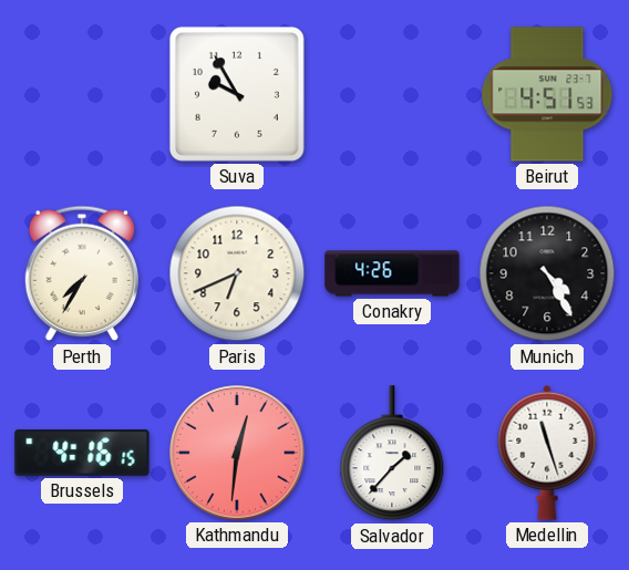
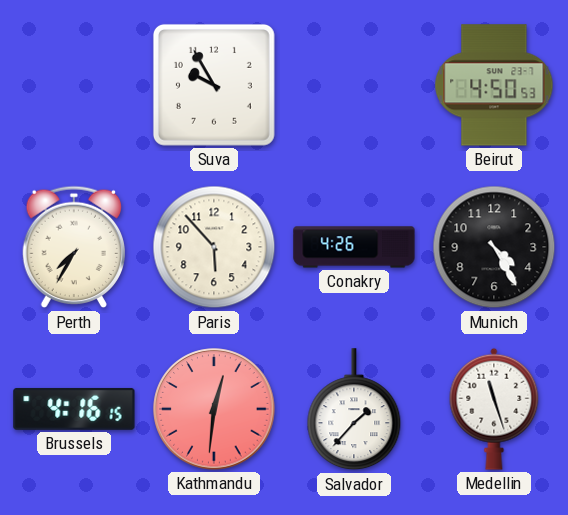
Beirut: 4:51 -> 4:50 (494, 85)
Paris: 6:41 -> 5:53 (214, 247)
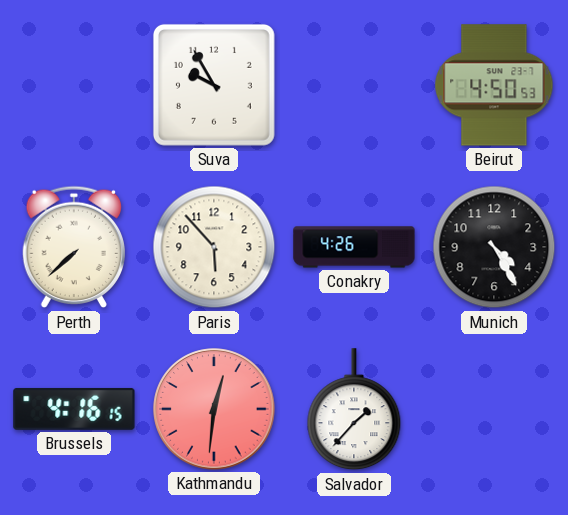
Perth: 7:35 -> 7:38 (73, 247)
Medellin: 11:27 -> none (494, 409)
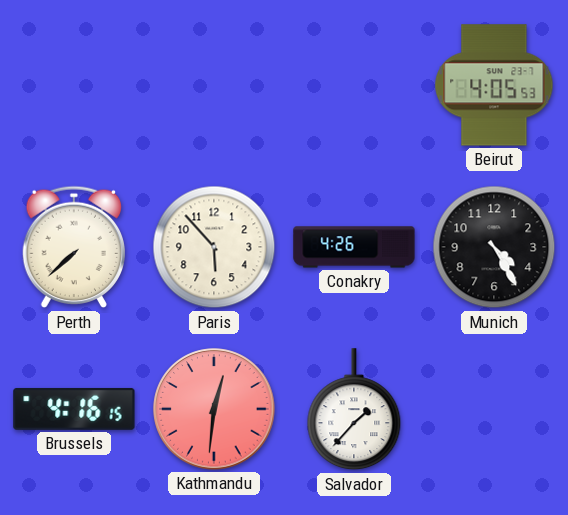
Suva: 9:55 -> none (214, 85)
Beirut: 4:50 -> 4:05 (494, 85)
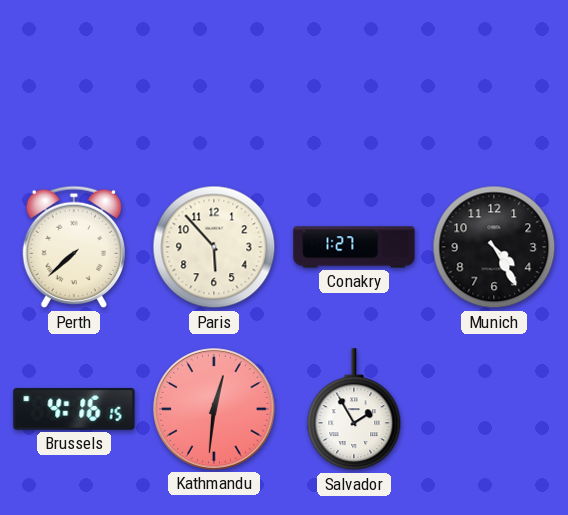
Beirut: 4:05 -> none (494, 85)
Conakry: 4:26 -> 1:27 (354, 247)
Salvador: 1:37 -> 1:55 (354, 410)
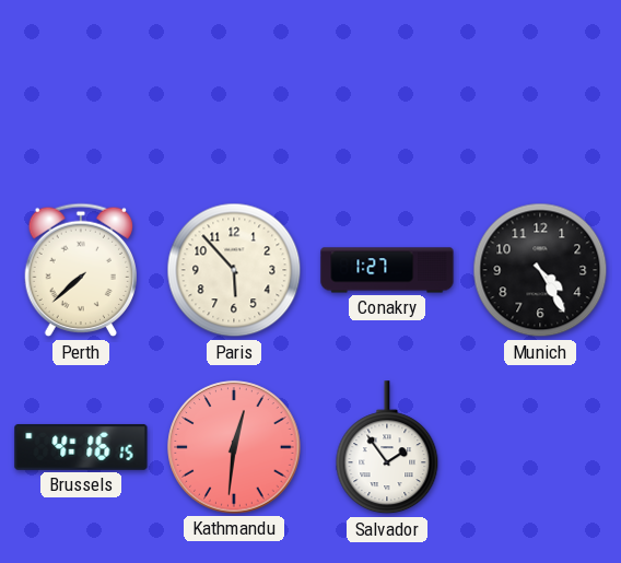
Salvador: 1:55 -> 1:54 (387, 448)
